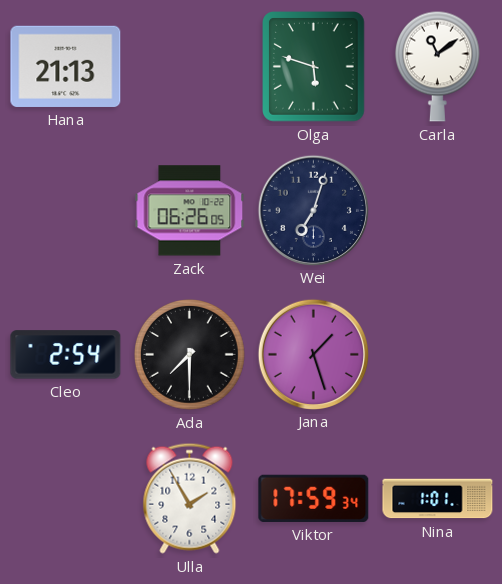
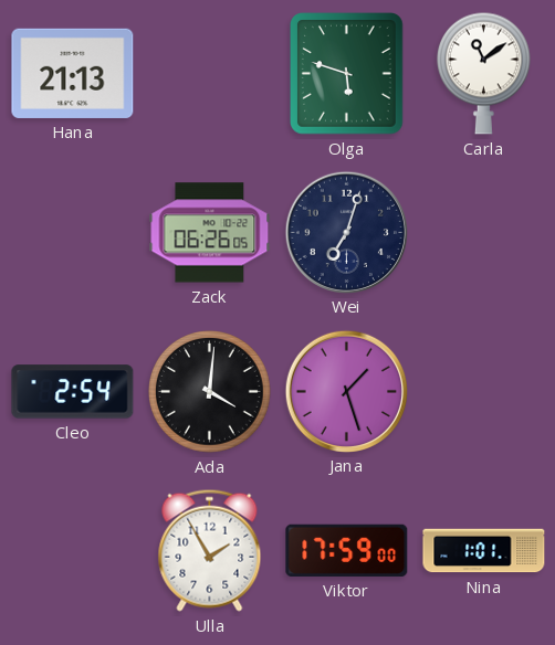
Ada: 7:30 -> 4:01 (210, 392)
Viktor: 17:59:34 -> 17:59:00 (347, 550)
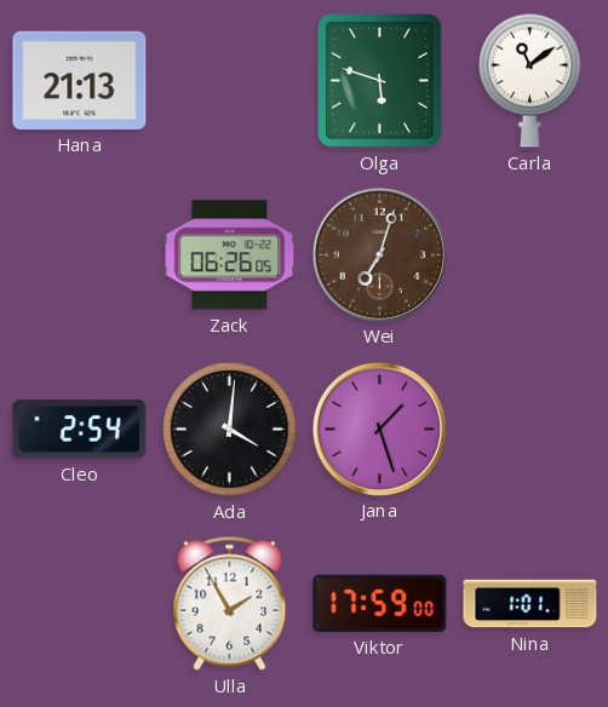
Wei dial: navy -> brown (379, 254)
